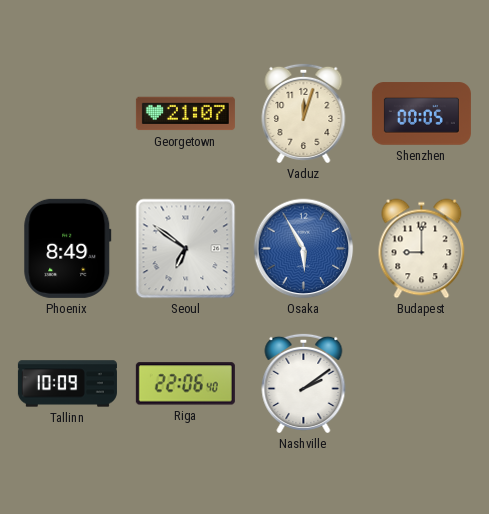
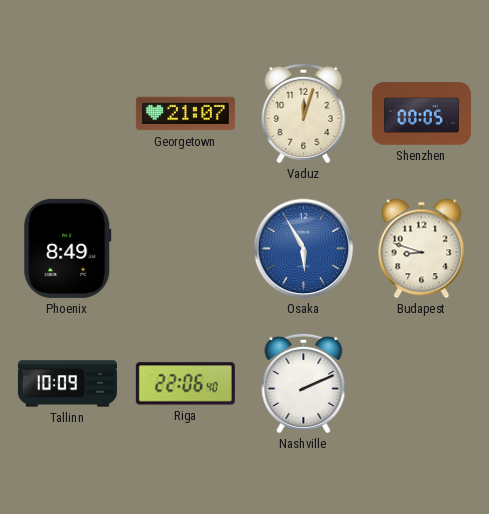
Seoul: 6:51 -> none (186, 249)
Budapest: 9:00 -> 8:48 (422, 249)
Nashville: 2:09 -> 2:11 (304, 383)
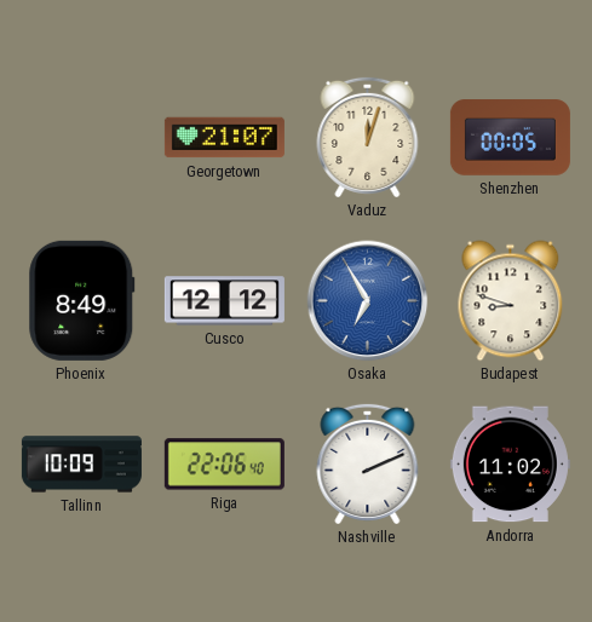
Cusco: none -> 12:12 (224, 301)
Osaka: 5:55 -> 6:55 (368, 301)
Andorra: none -> 11:02 (510, 465)
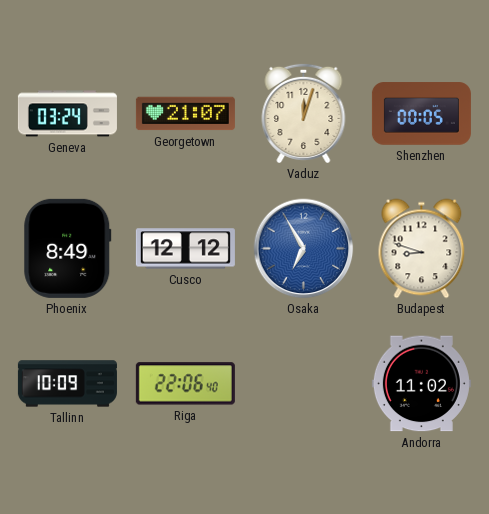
Geneva: none -> 03:24 (67, 114)
Nashville: 2:11 -> none (368, 463)
